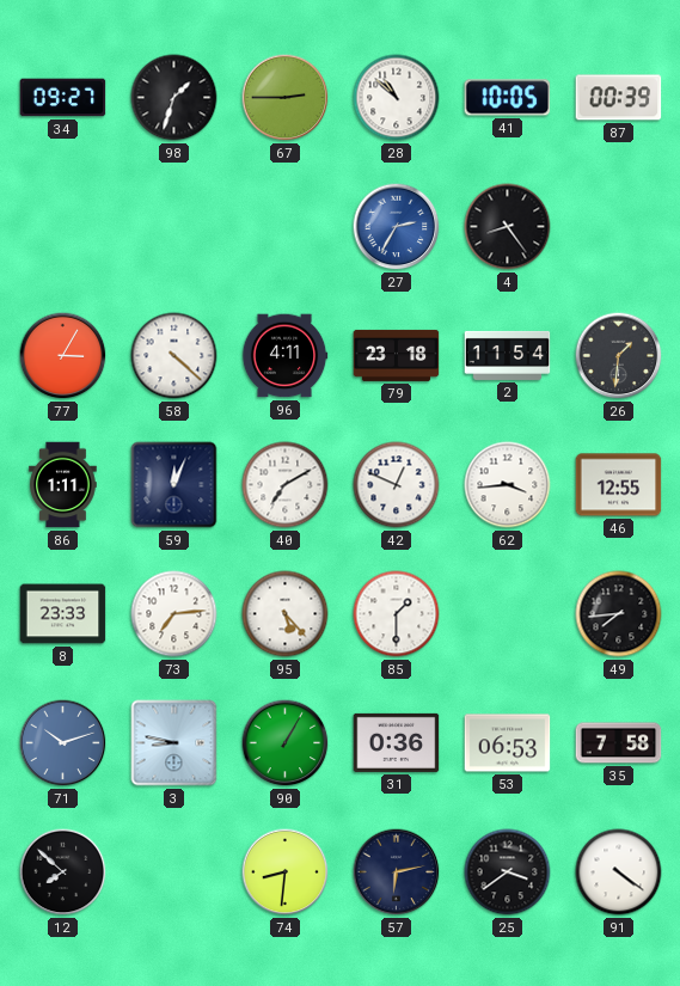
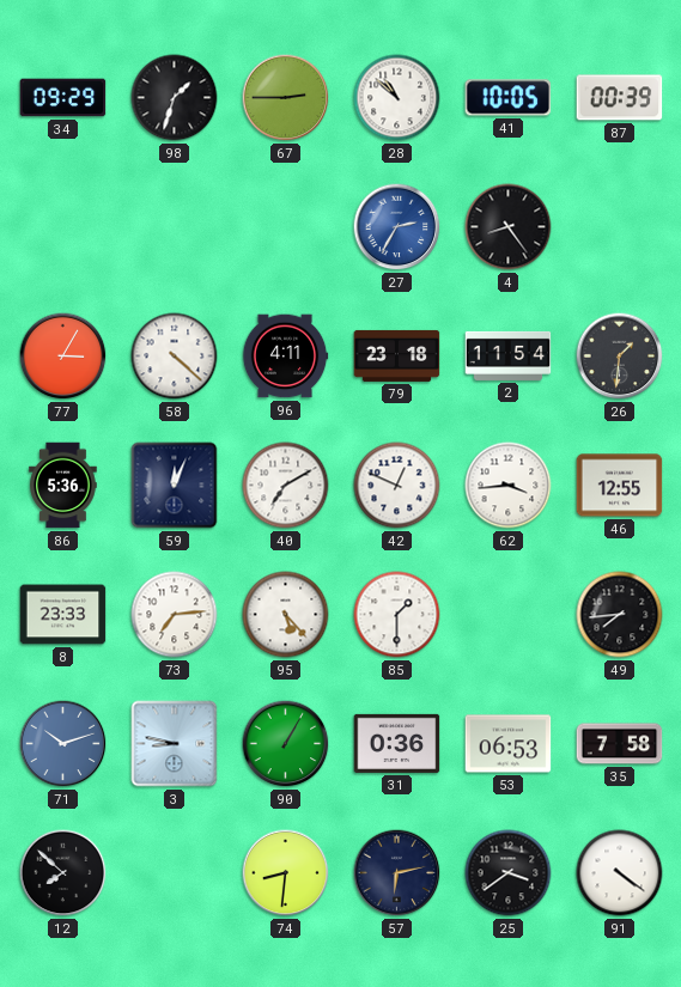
34: 09:27 -> 09:29 (63, 98)
86: 1:11 -> 5:36 (63, 486)
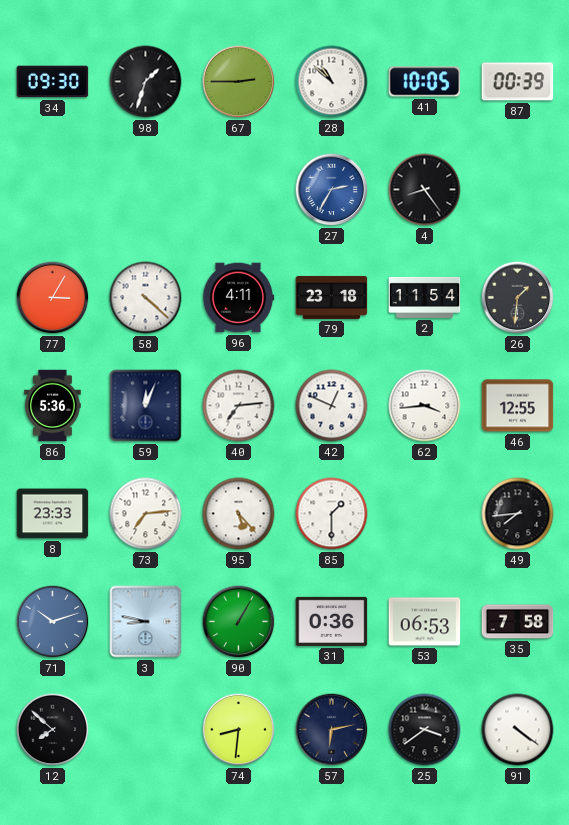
34: 09:29 -> 09:30 (53, 82)
40: 7:10 -> 7:14 (239, 406)
